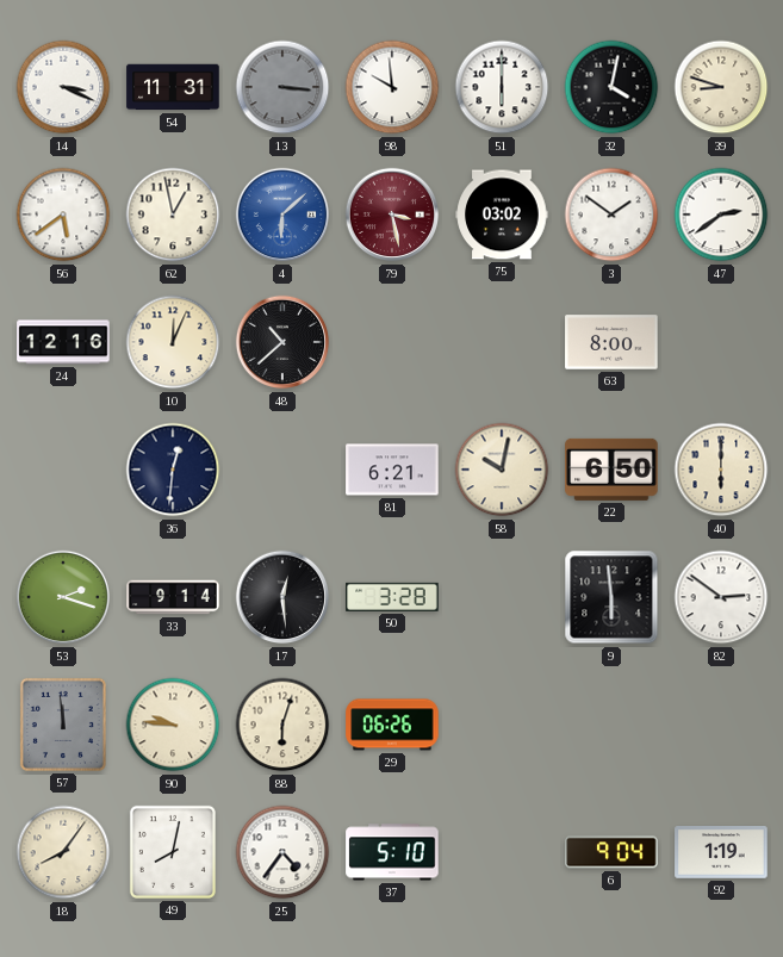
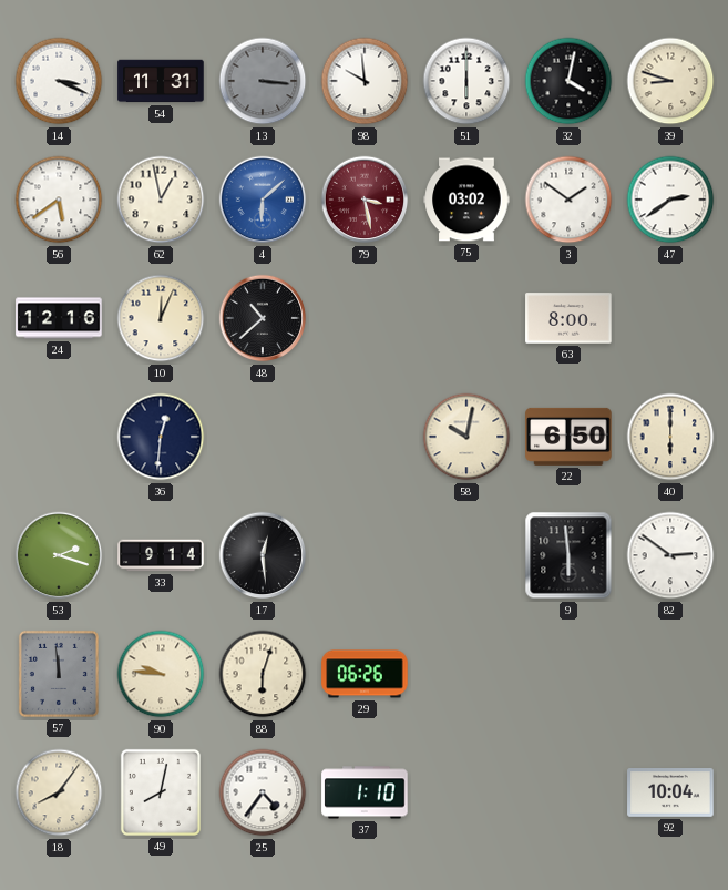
81: 6:21 -> none (392, 470)
50: 3:28 -> none (392, 597)
37: 5:10 -> 1:10 (365, 792)
6: 9:04 -> none (611, 852)
92: 1:19 -> 10:04 (670, 794)
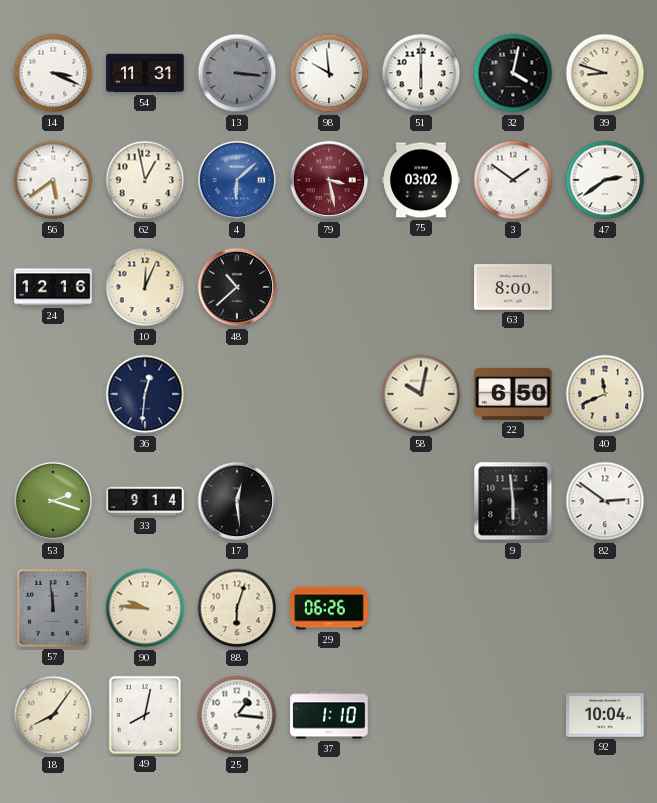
40: 6:00 -> 11:41 (605, 394)
25: 4:36 -> 1:16 (237, 715)
